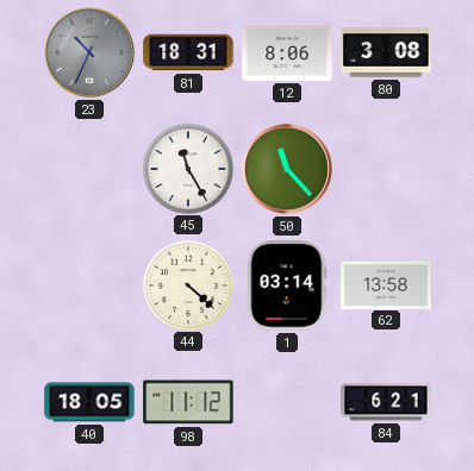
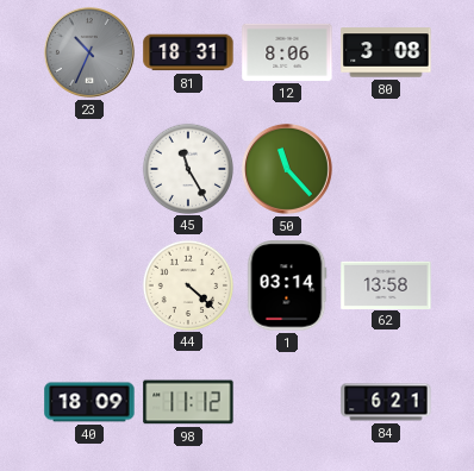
40: 18:05 -> 18:09 (89, 402)
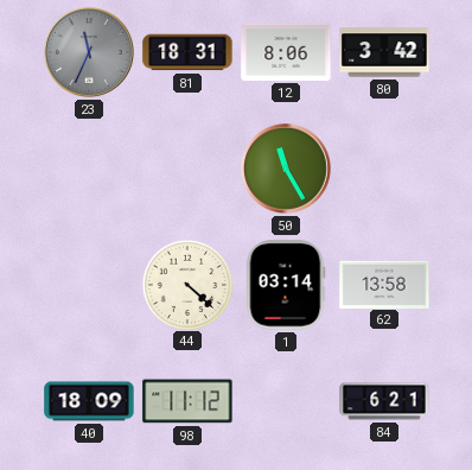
23: 10:34 -> 11:34 (89, 52)
80: 3:08 -> 3:42 (384, 52)
45: 11:25 -> none (187, 168)
50: 11:23 -> 11:25 (286, 169)
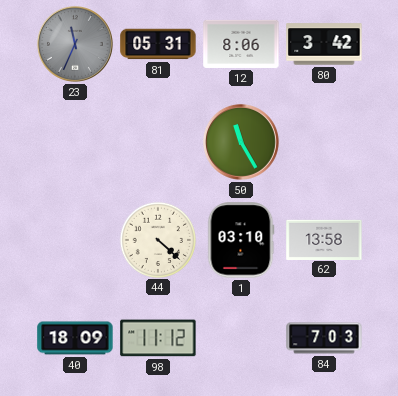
81: 18:31 -> 05:31 (158, 44)
1: 03:14 -> 03:10 (241, 240)
84: 6:21 -> 7:03 (324, 338)
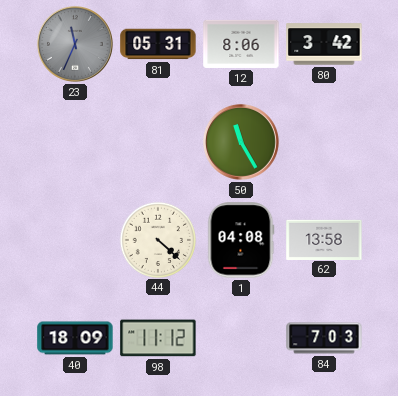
1: 03:10 -> 04:08 (241, 240)
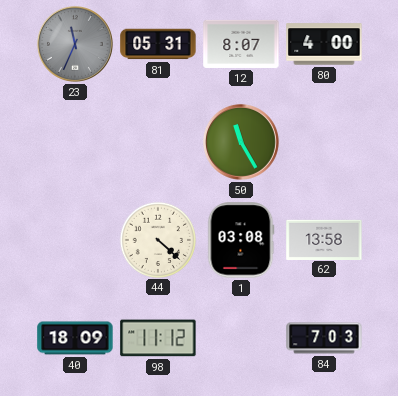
12: 8:06 -> 8:07 (241, 44)
80: 3:42 -> 4:00 (324, 44)
1: 04:08 -> 03:08 (241, 240)
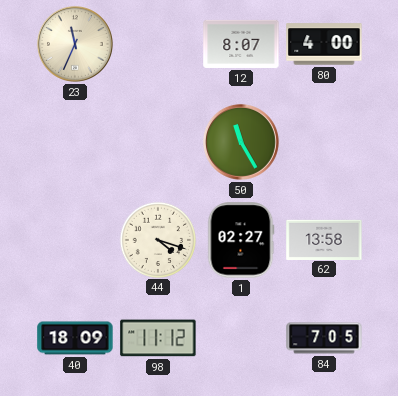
23 dial: grey -> cream (75, 44)
81: 05:31 -> none (158, 44)
44: 4:22 -> 4:18 (157, 239)
1: 03:08 -> 02:27 (241, 240)
84: 7:03 -> 7:05 (324, 338)
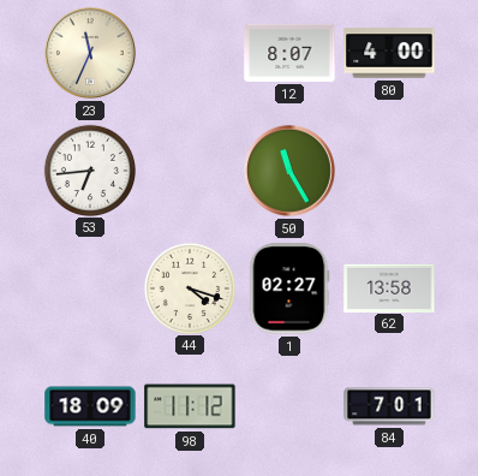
53: none -> 6:44 (89, 169)
84: 7:05 -> 7:01 (389, 406)
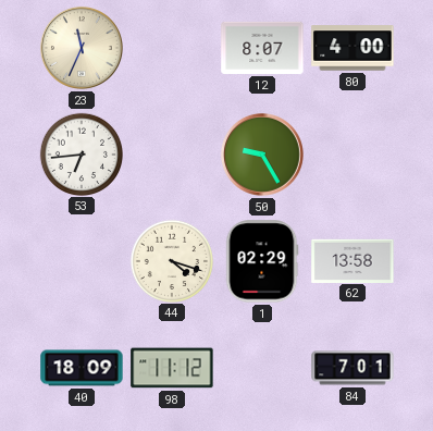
50: 11:25 -> 9:25 (262, 155)
1: 02:27 -> 02:29 (262, 261)
